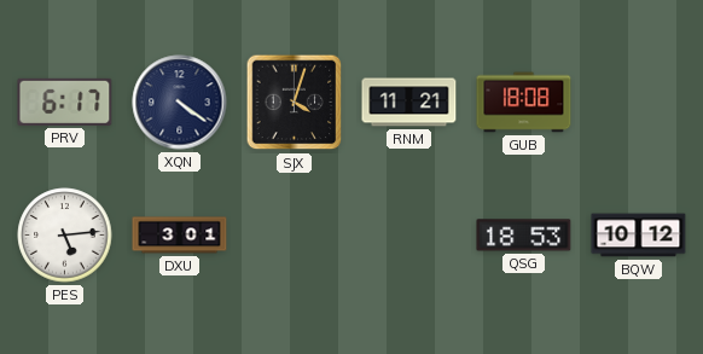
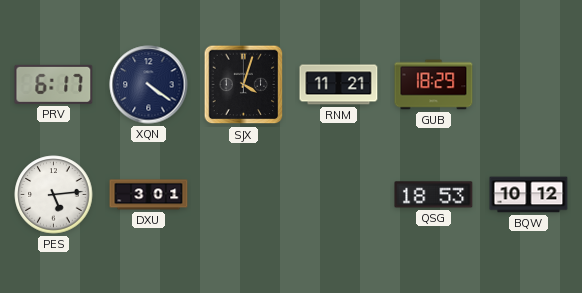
GUB: 18:08 -> 18:29 (434, 85)
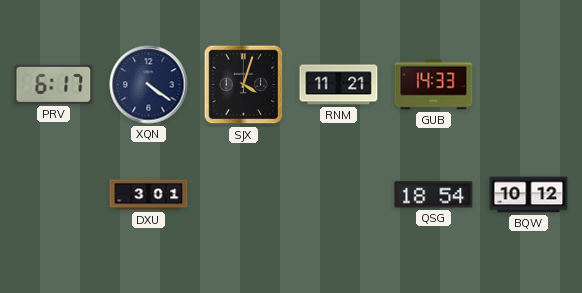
GUB: 18:29 -> 14:33 (434, 85)
PES: 5:14 -> none (54, 195)
QSG: 18:53 -> 18:54 (434, 195)
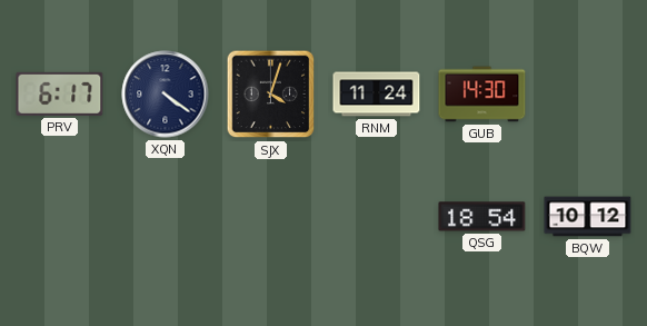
RNM: 11:21 -> 11:24 (377, 95)
GUB: 14:33 -> 14:30 (482, 95)
DXU: 3:01 -> none (149, 195)
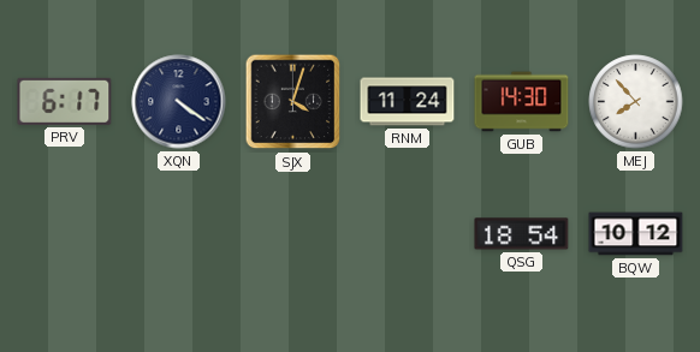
MEJ: none -> 7:53 (636, 102)
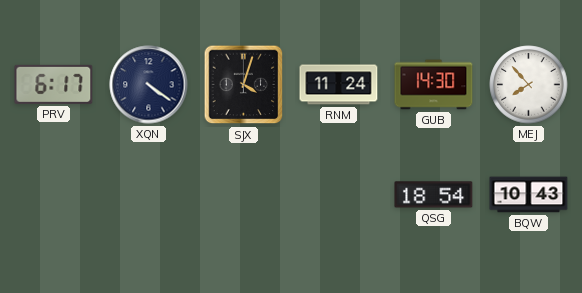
BQW: 10:12 -> 10:43 (529, 195)
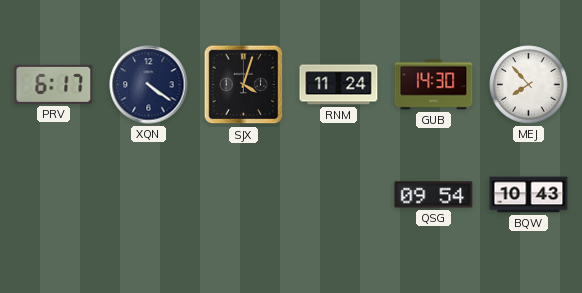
QSG: 18:54 -> 09:54 (434, 195)
